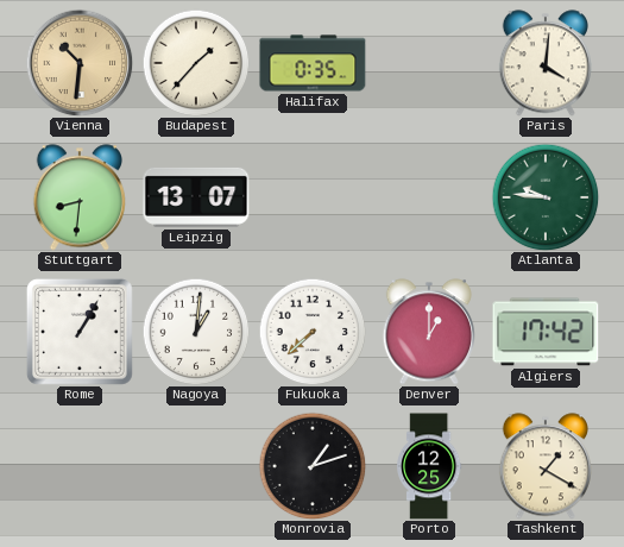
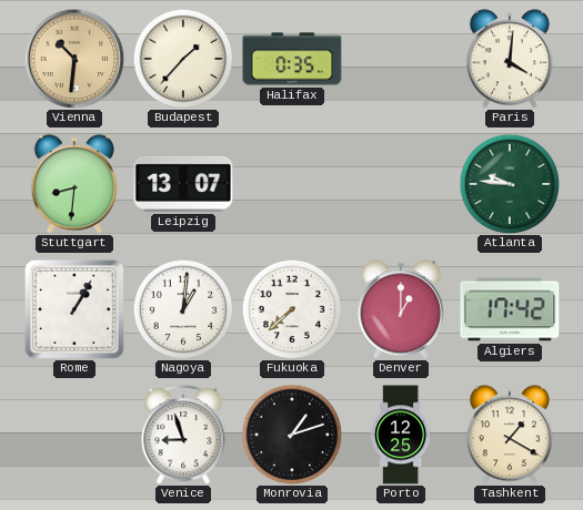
Venice: none -> 8:57 (183, 435)
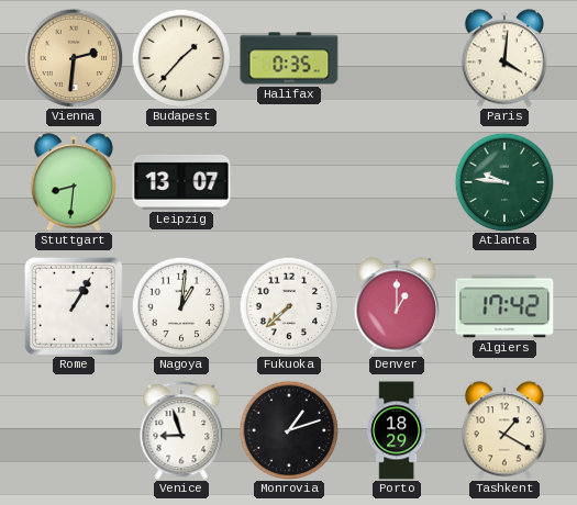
Vienna: 10:31 -> 2:31 (74, 58)
Porto: 12:25 -> 18:29 (398, 430)
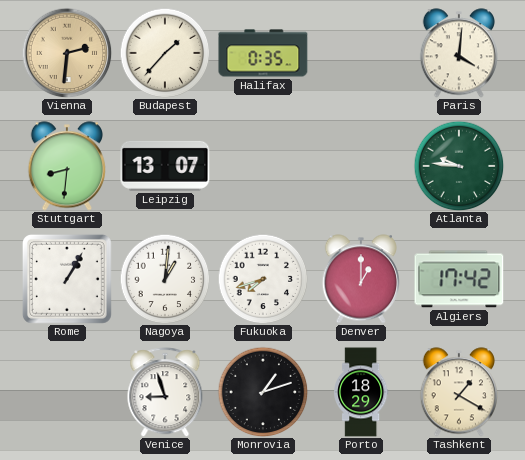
Fukuoka: 7:38 -> 7:42 (263, 279)
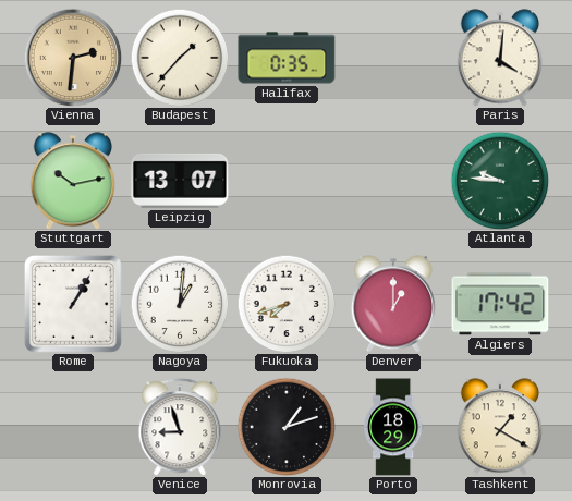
Stuttgart: 8:31 -> 10:13 (73, 181)
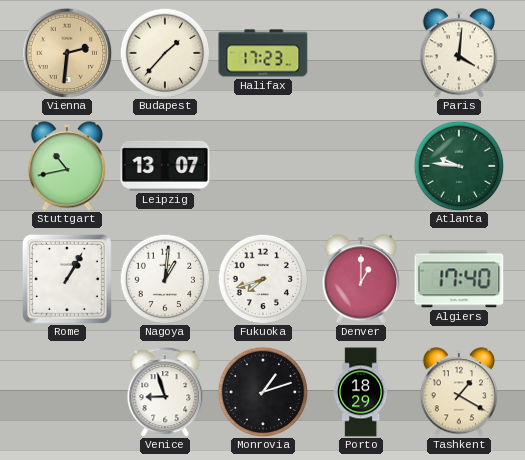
Halifax: 0:35 -> 17:23 (263, 53)
Stuttgart: 10:13 -> 10:43 (67, 166)
Algiers: 17:42 -> 17:40 (459, 279)
